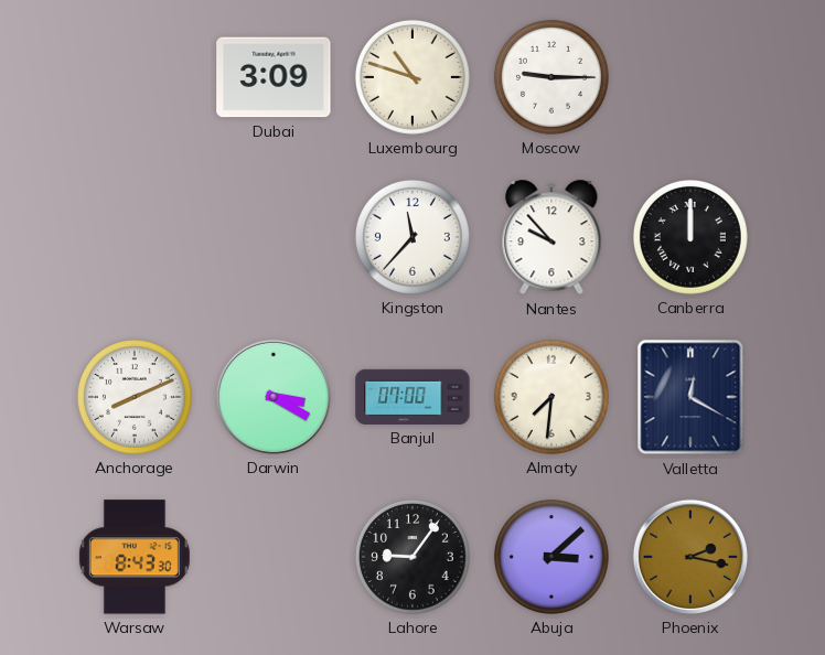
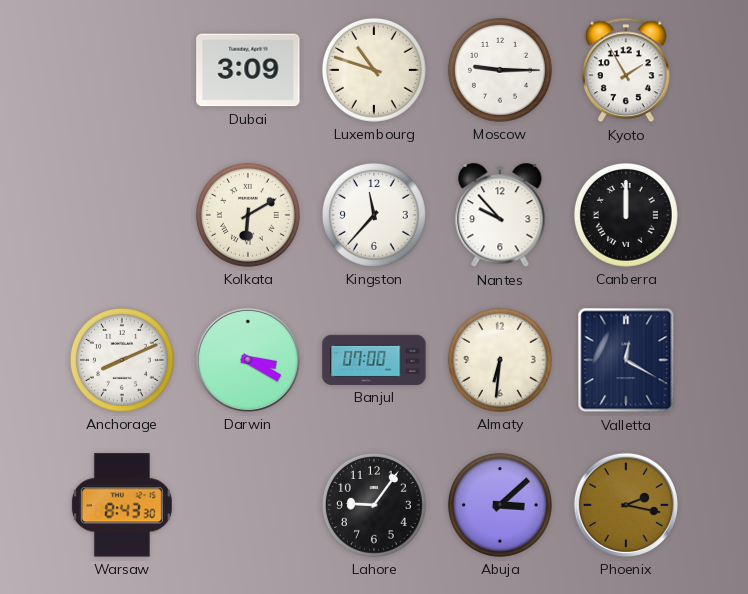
Kyoto: none -> 1:55 (626, 70)
Kolkata: none -> 6:10 (248, 215)
Almaty: 7:31 -> 6:31 (500, 360)
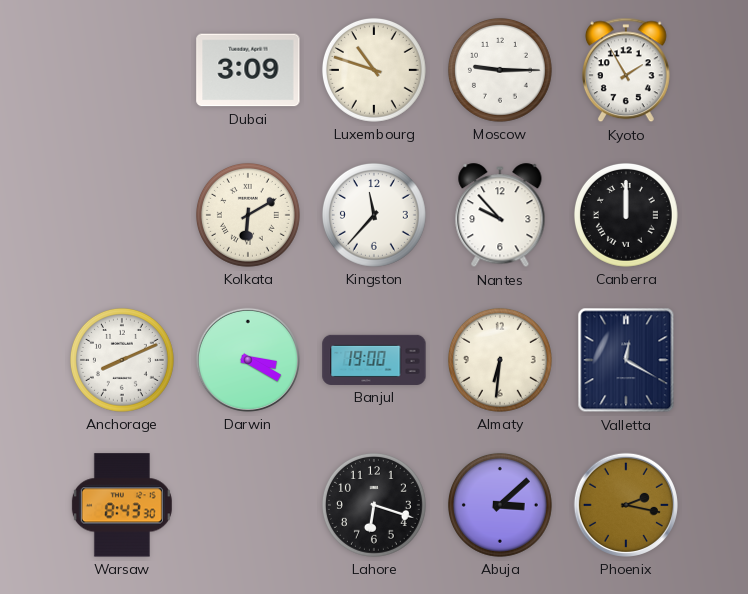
Banjul: 07:00 -> 19:00 (374, 360)
Lahore: 9:06 -> 6:18 (374, 505)
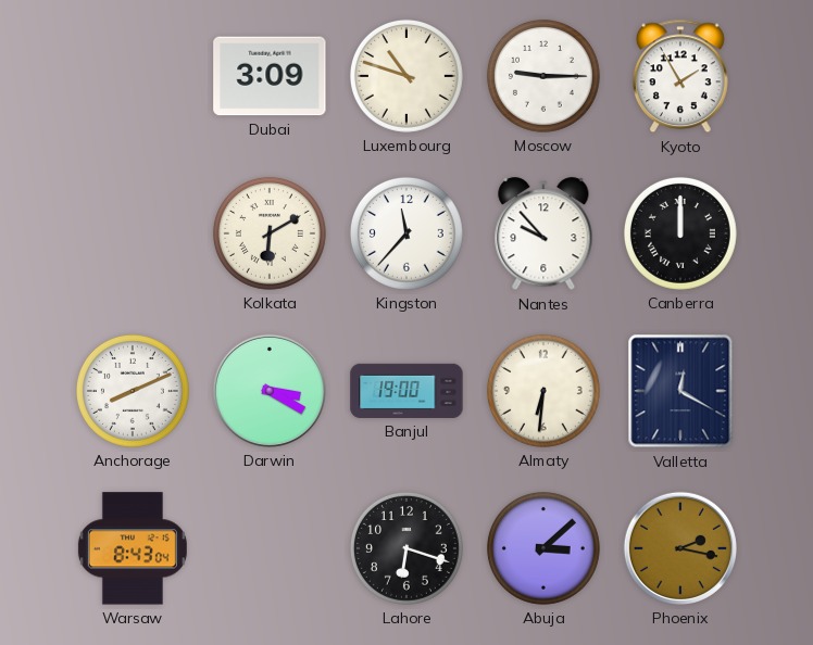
Warsaw: 8:43:30 -> 8:43:04 (133, 548)
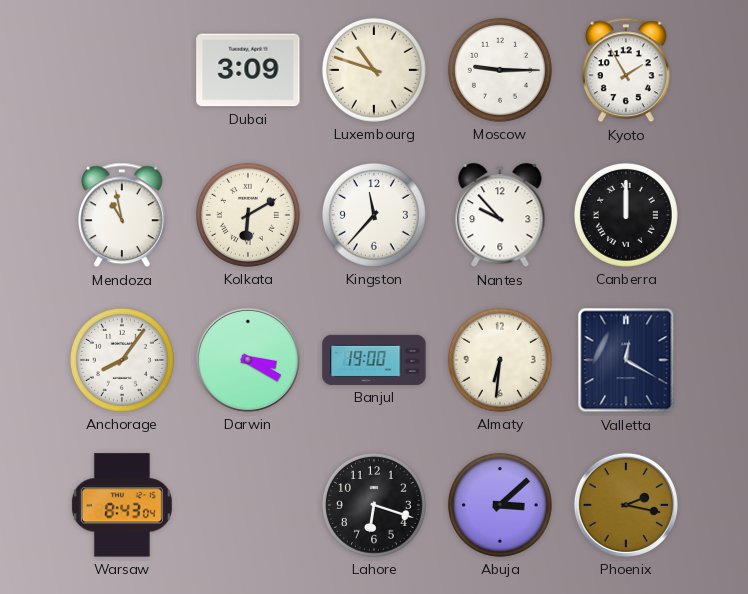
Mendoza: none -> 10:58 (122, 215)
Anchorage: 8:11 -> 8:06 (122, 360)
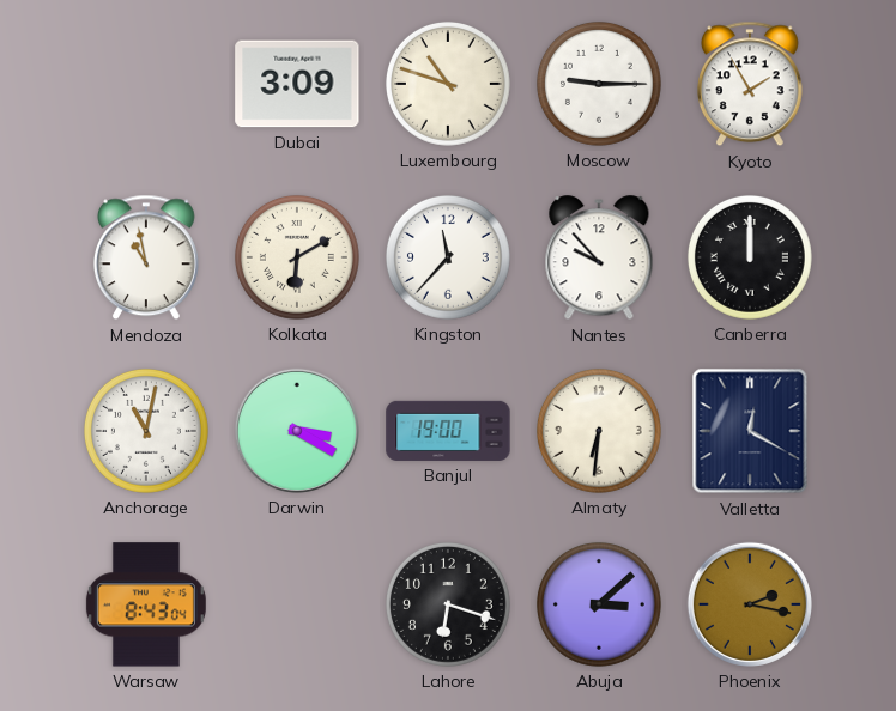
Anchorage: 8:06 -> 11:02 (146, 431)
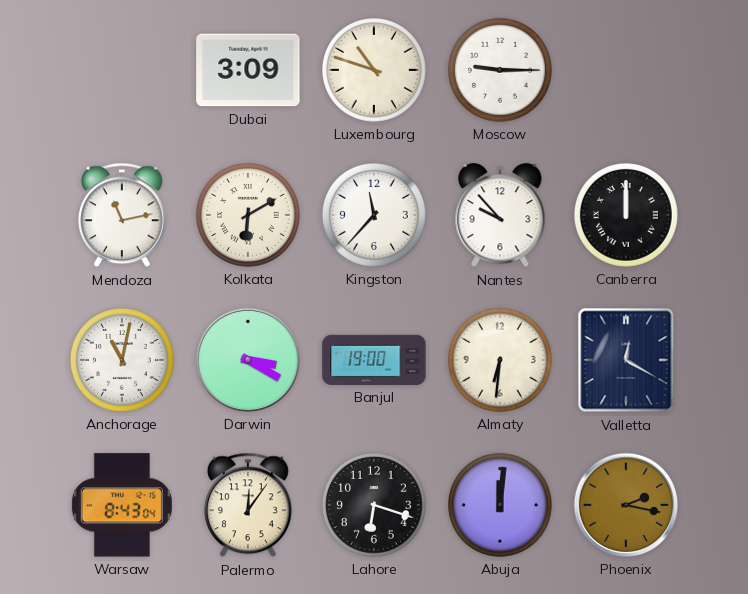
Kyoto: 1:55 -> none (750, 84)
Mendoza: 10:58 -> 11:13 (122, 215)
Palermo: none -> 12:06 (248, 505)
Abuja: 3:08 -> 12:01 (500, 505)
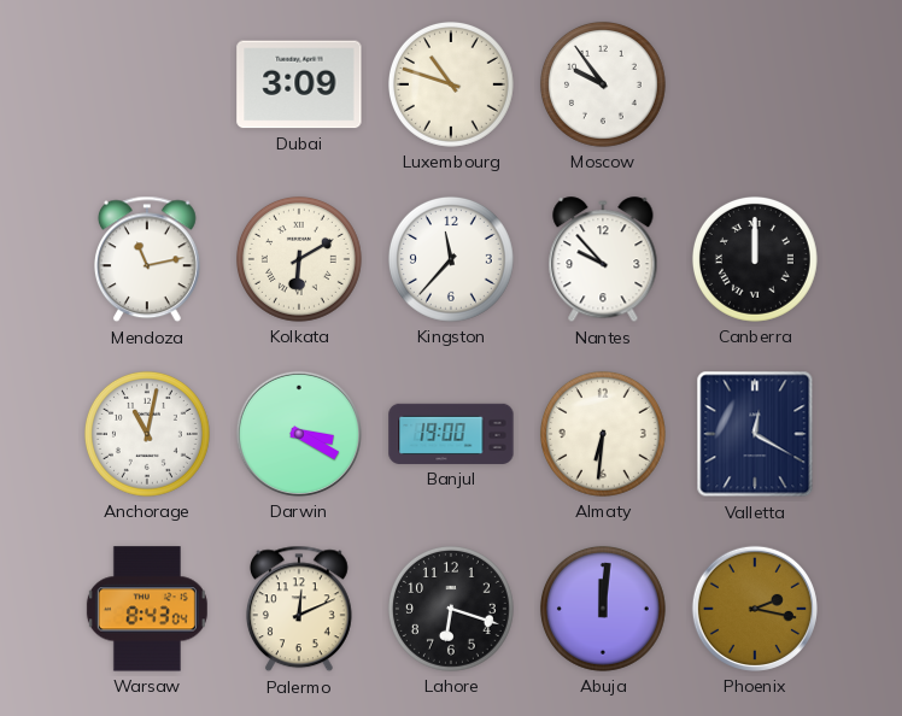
Moscow: 9:15 -> 9:54 (603, 84)
Palermo: 12:06 -> 12:11 (299, 609)
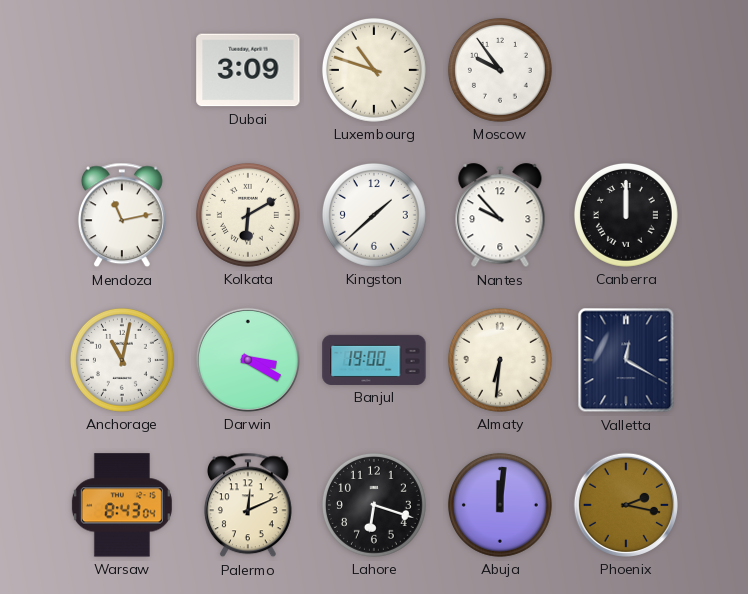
Kingston: 11:37 -> 1:38 (374, 215)
